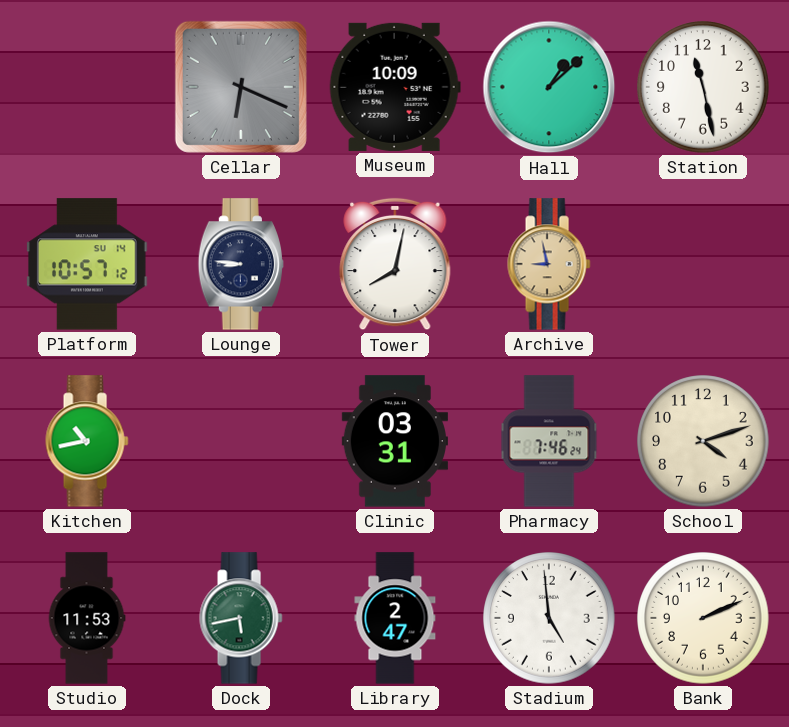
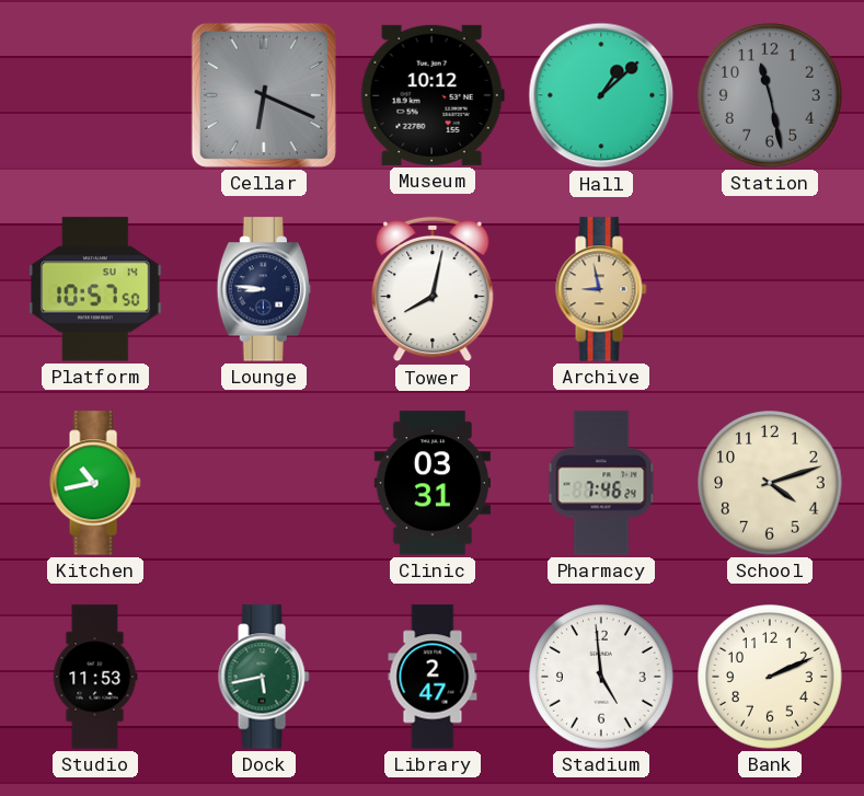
Museum: 10:09 -> 10:12 (433, 95)
Station dial: white -> grey (770, 95)
Platform: 10:57:12 -> 10:57:50 (95, 289)
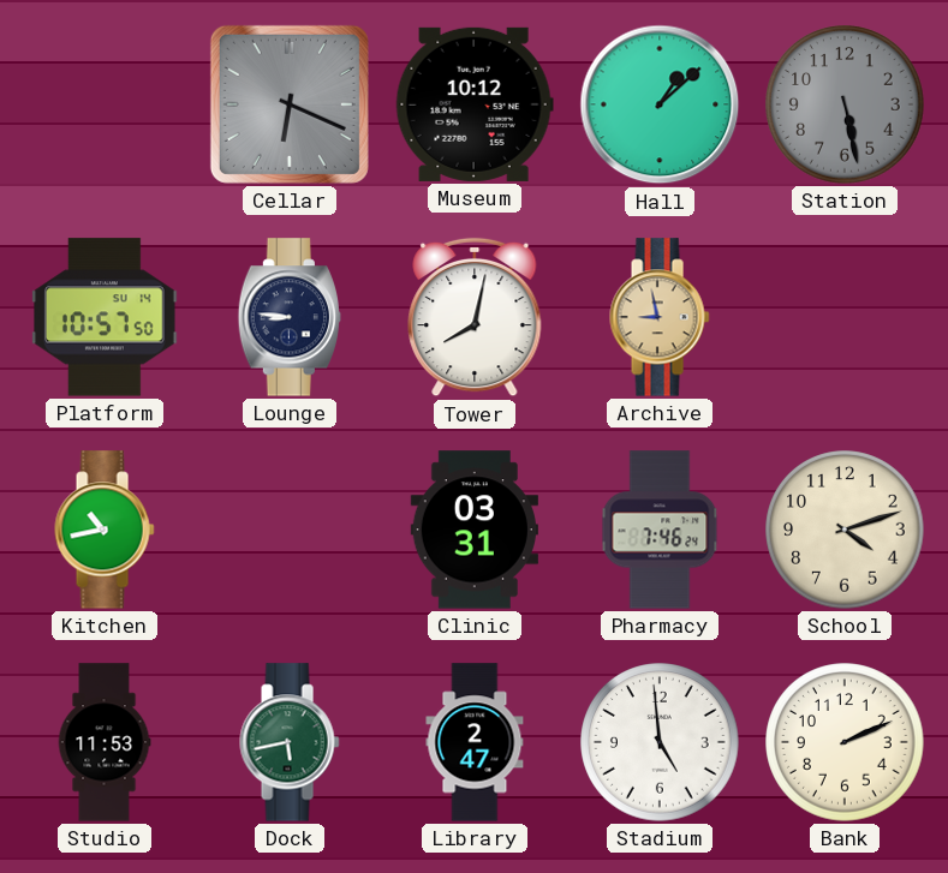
Station: 11:28 -> 5:28 (845, 104)
